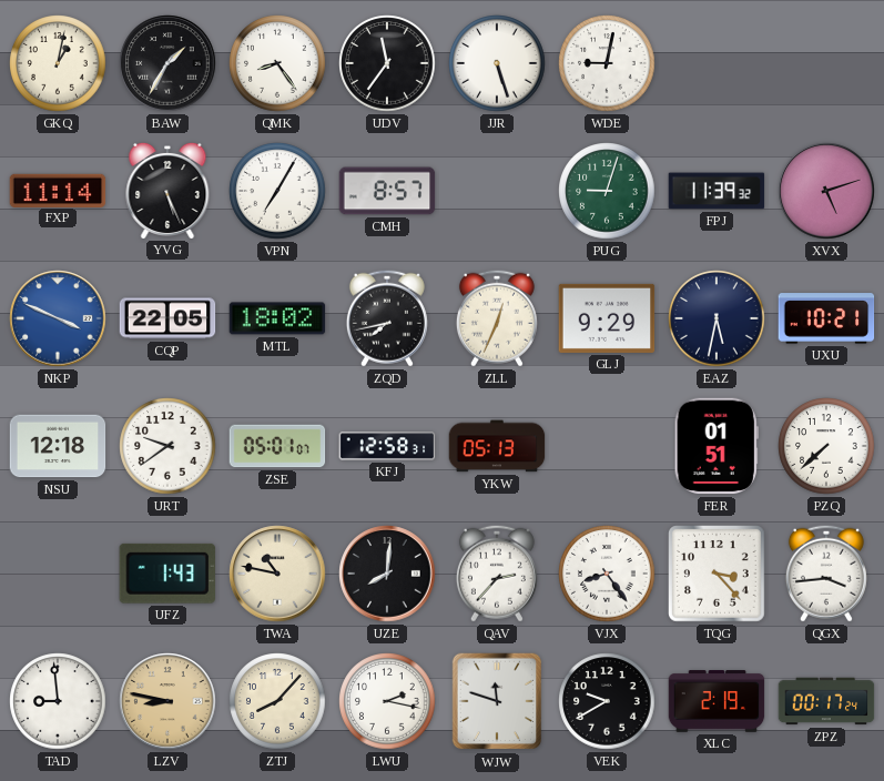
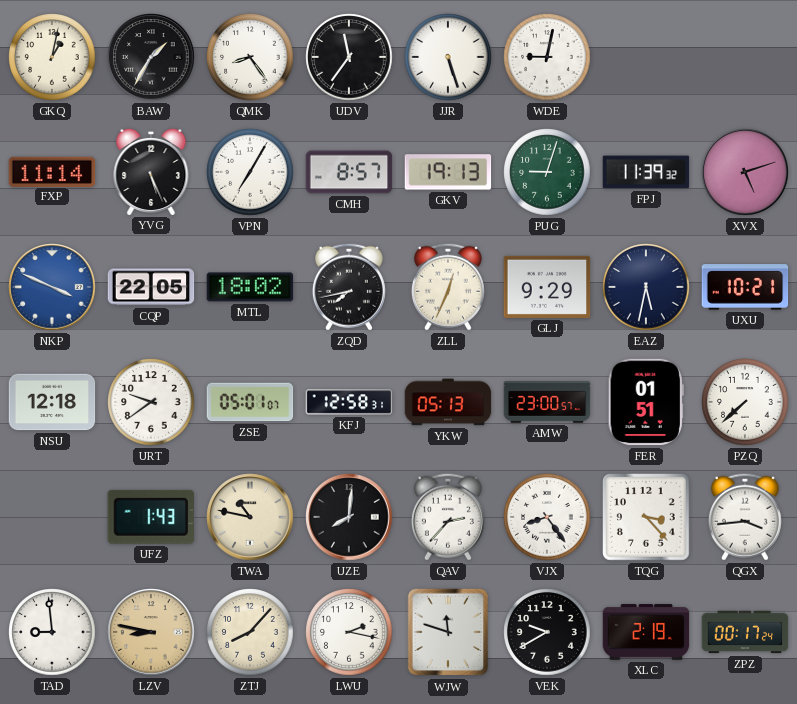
GKV: none -> 19:13 (448, 172)
AMW: none -> 23:00 (547, 402)
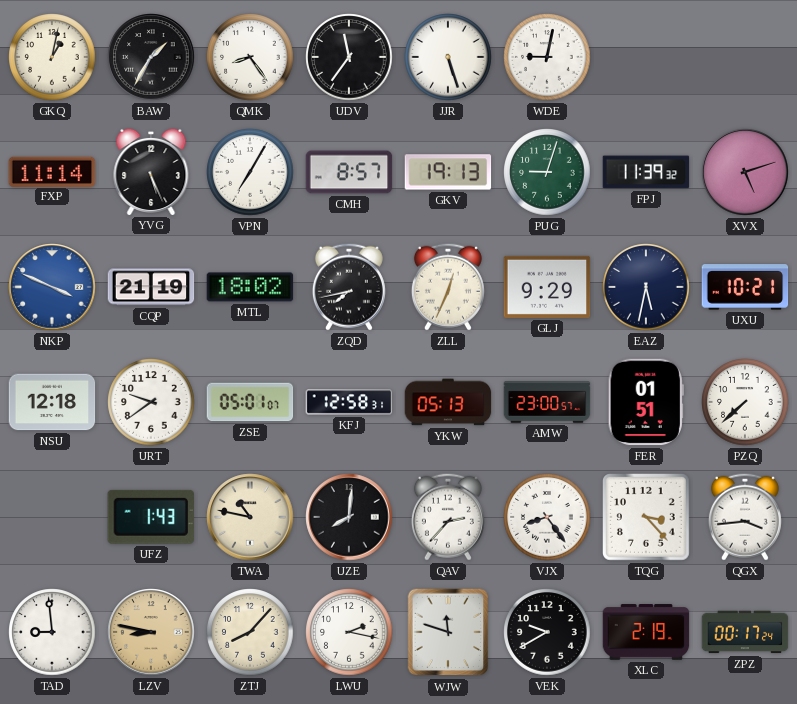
CQP: 22:05 -> 21:19 (151, 287)
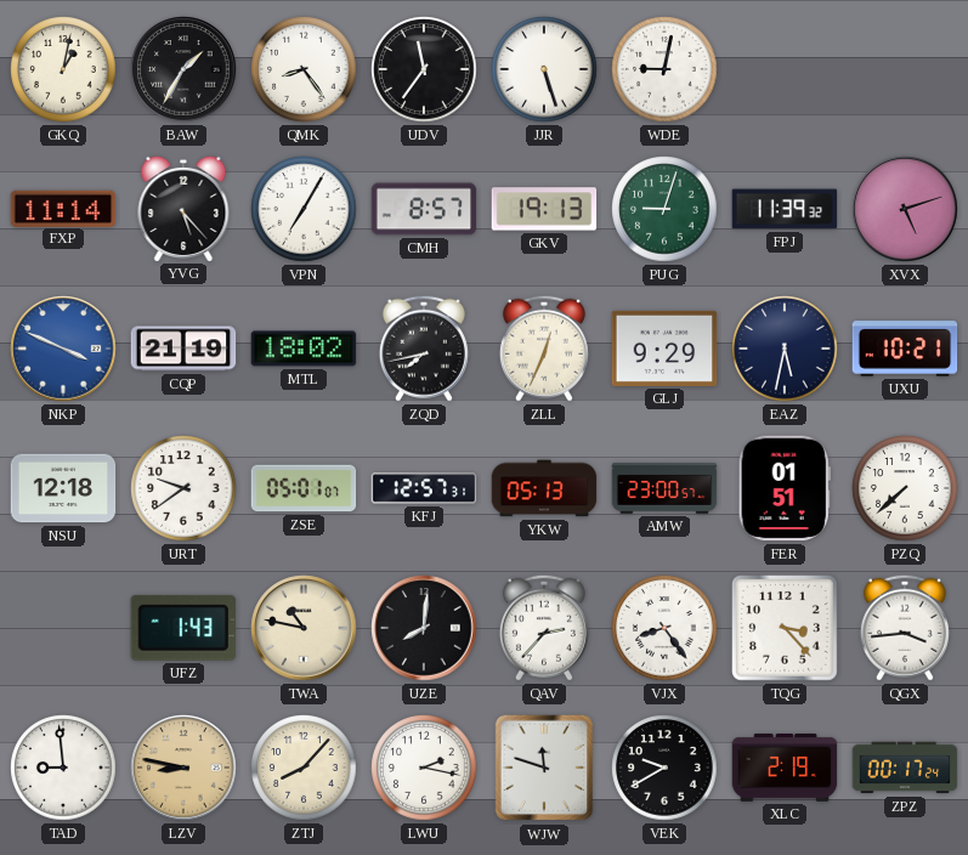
YVG: 5:26 -> 5:23 (183, 208)
KFJ: 12:58 -> 12:57 (424, 488)
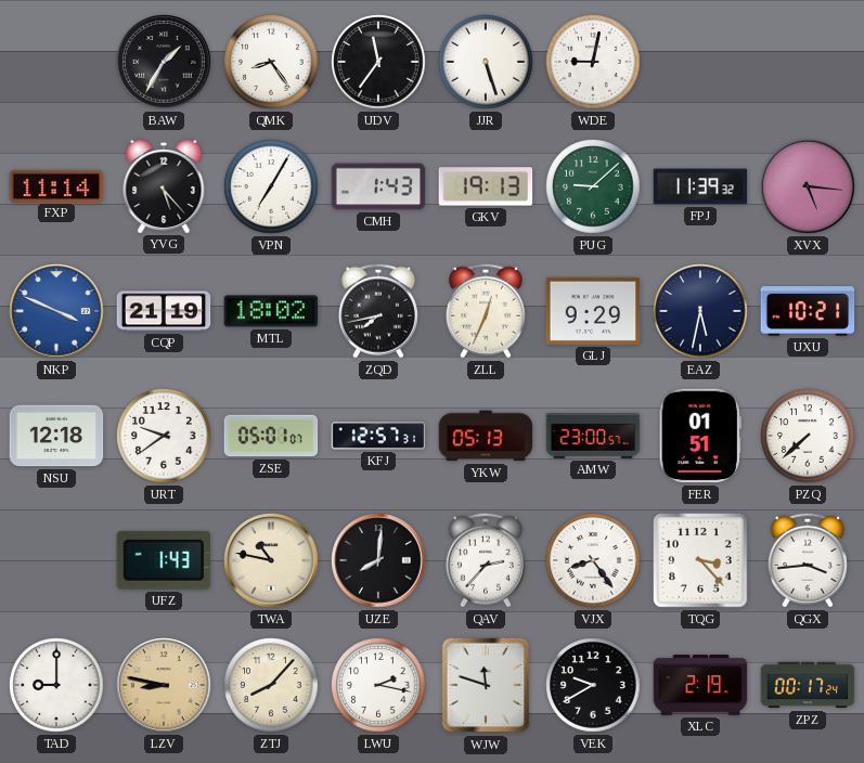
GKQ: 1:02 -> none (63, 69)
CMH: 8:57 -> 1:43 (378, 186)
PUG: 9:03 -> 9:08 (593, 186)
XVX: 5:12 -> 5:16 (808, 186)
TAD: 8:59 -> 9:00 (56, 685)
